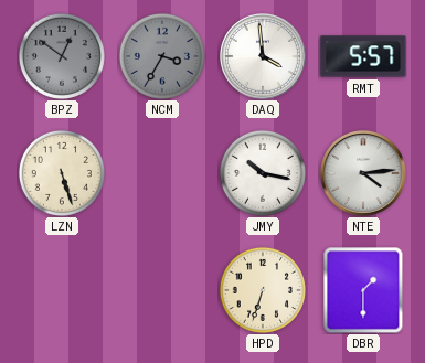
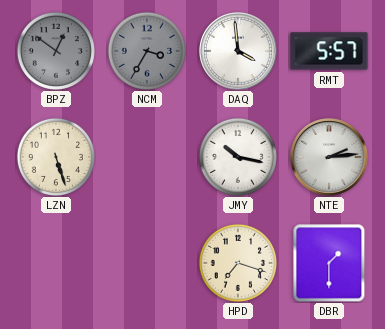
NTE: 4:14 -> 2:14 (330, 158)
HPD: 6:33 -> 7:18 (238, 263)
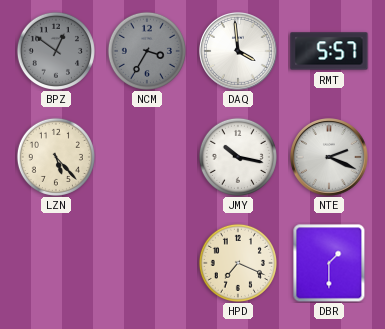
LZN: 5:27 -> 5:23 (56, 157)
NTE: 2:14 -> 2:19 (330, 158)
HPD: 7:18 -> 7:19 (238, 263)
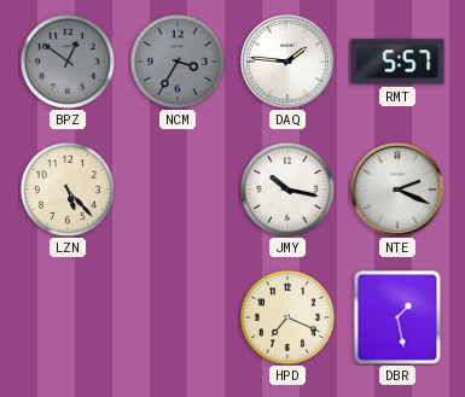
DAQ: 3:59 -> 1:46 (289, 63)
DBR: 1:30 -> 1:28 (397, 317)
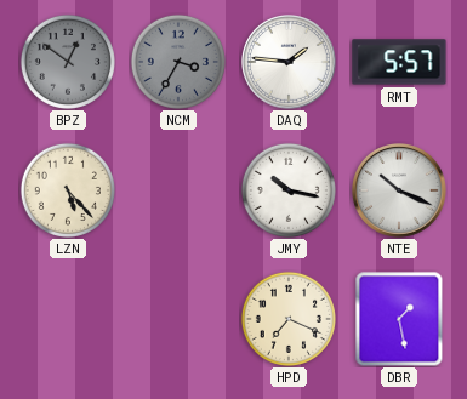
NTE: 2:19 -> 10:19 (400, 192)
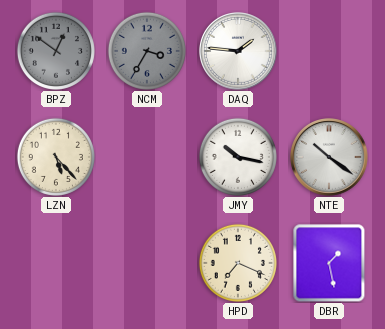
RMT: 5:57 -> none (399, 62)
NTE: 10:19 -> 10:21 (330, 158)
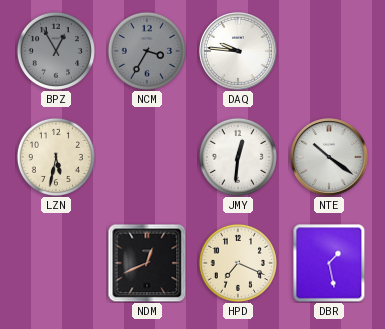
BPZ: 12:51 -> 12:55 (56, 51)
DAQ: 1:46 -> 9:46 (239, 52)
LZN: 5:23 -> 5:32 (56, 157)
JMY: 10:17 -> 12:31 (238, 157)
NDM: none -> 12:41 (147, 263)
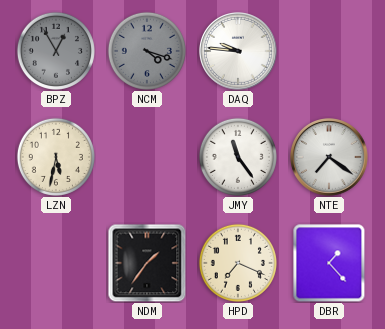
NCM: 3:35 -> 4:18 (147, 51)
JMY: 12:31 -> 11:24 (238, 157)
NTE: 10:21 -> 7:21 (330, 158)
NDM: 12:41 -> 1:36 (147, 263)
DBR: 1:28 -> 1:23 (329, 263)
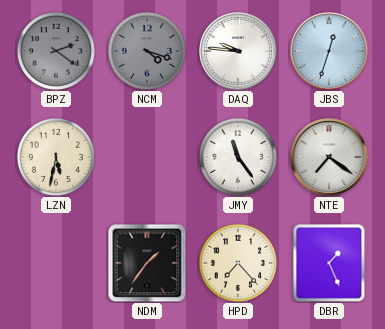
BPZ: 12:55 -> 2:21 (56, 51)
JBS: none -> 12:33 (330, 52)
HPD: 7:19 -> 7:23 (238, 263)
DBR: 1:23 -> 1:26 (329, 263)
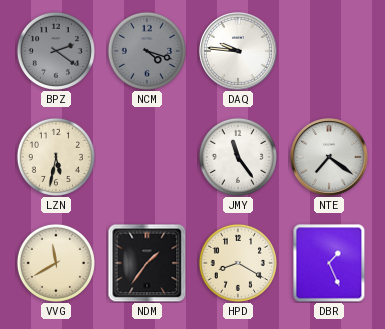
JBS: 12:33 -> none (330, 52)
VVG: none -> 11:40 (56, 263)
HPD: 7:23 -> 8:20 (238, 263)
